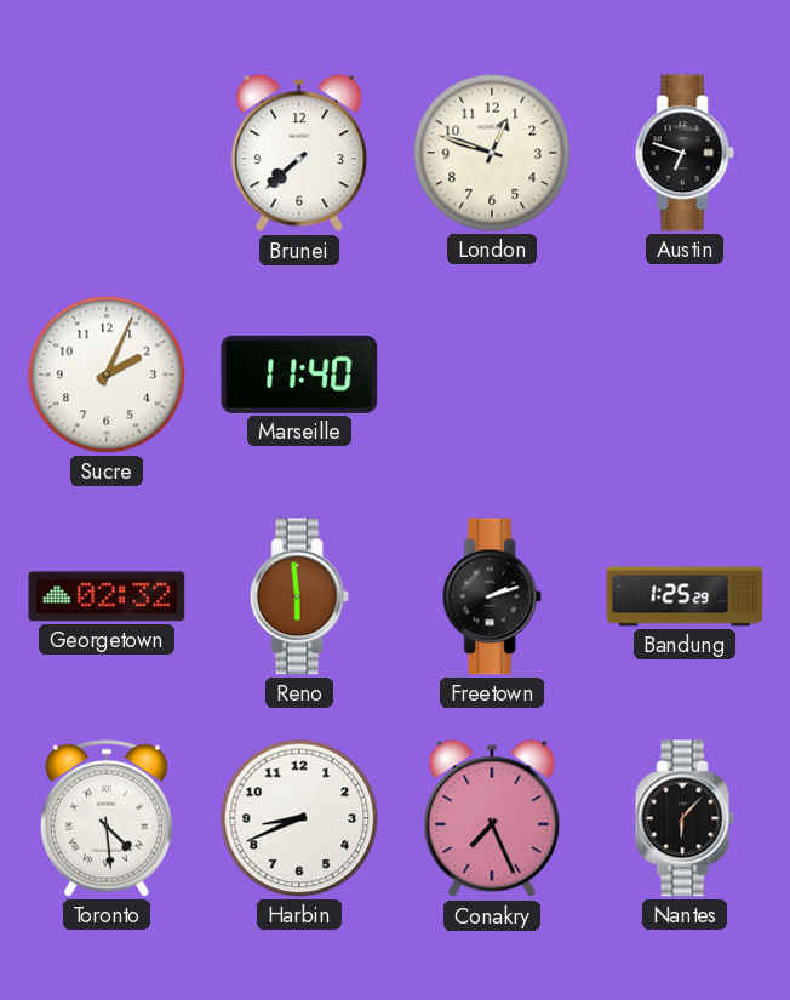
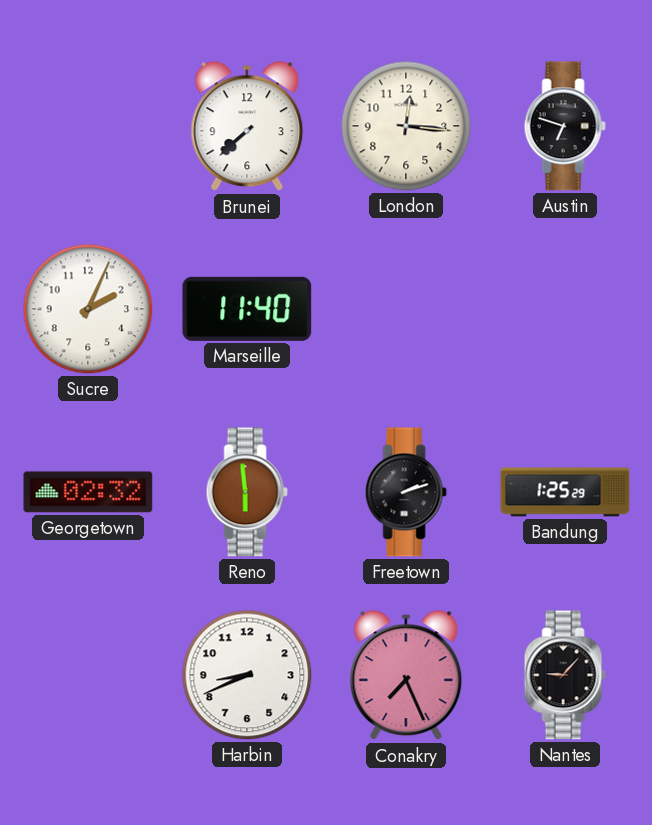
London: 12:48 -> 12:16 (406, 126)
Toronto: 4:29 -> none (107, 818)
Nantes: 6:07 -> 9:07 (565, 675)
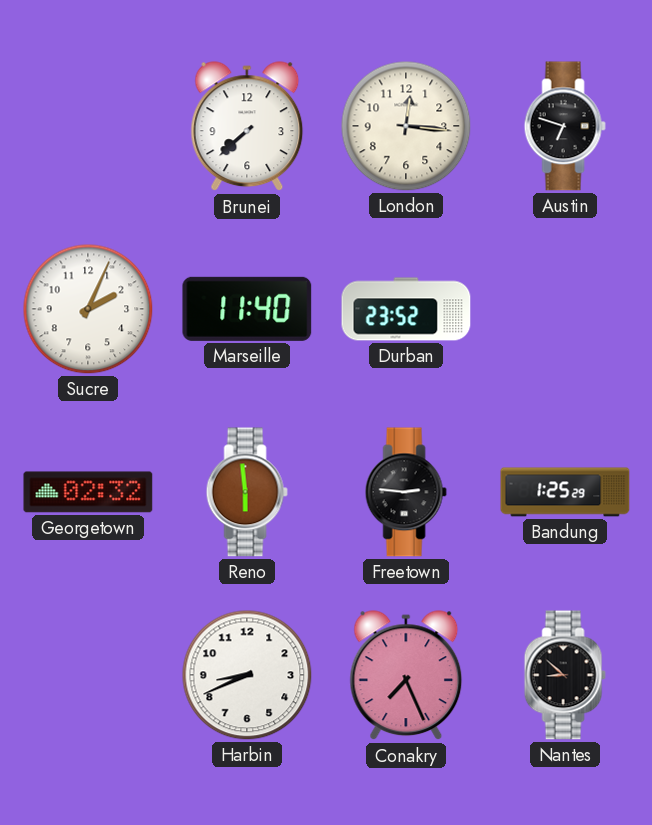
Durban: none -> 23:52 (406, 309)
Freetown: 2:12 -> 2:46 (406, 492)
Nantes: 9:07 -> 8:52 (565, 675)
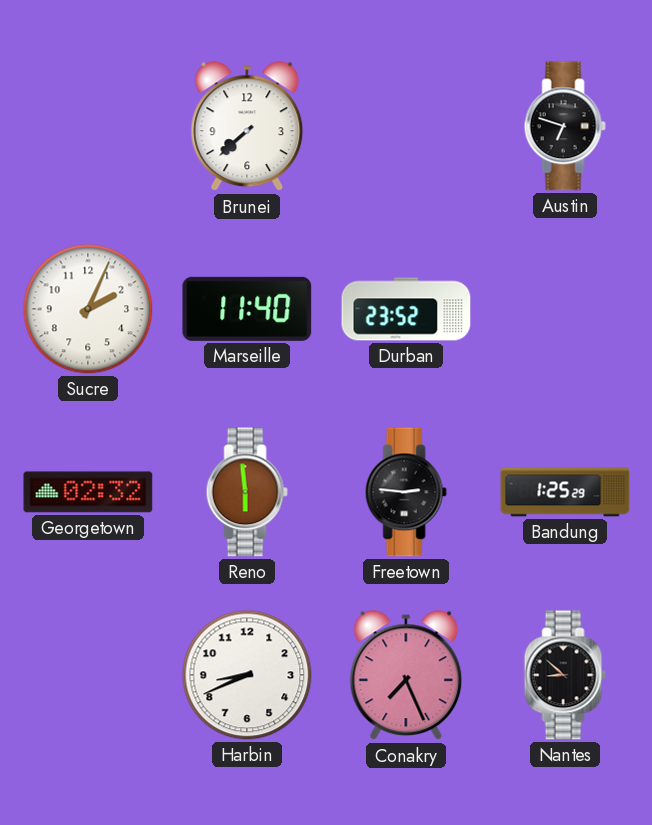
London: 12:16 -> none (406, 126)
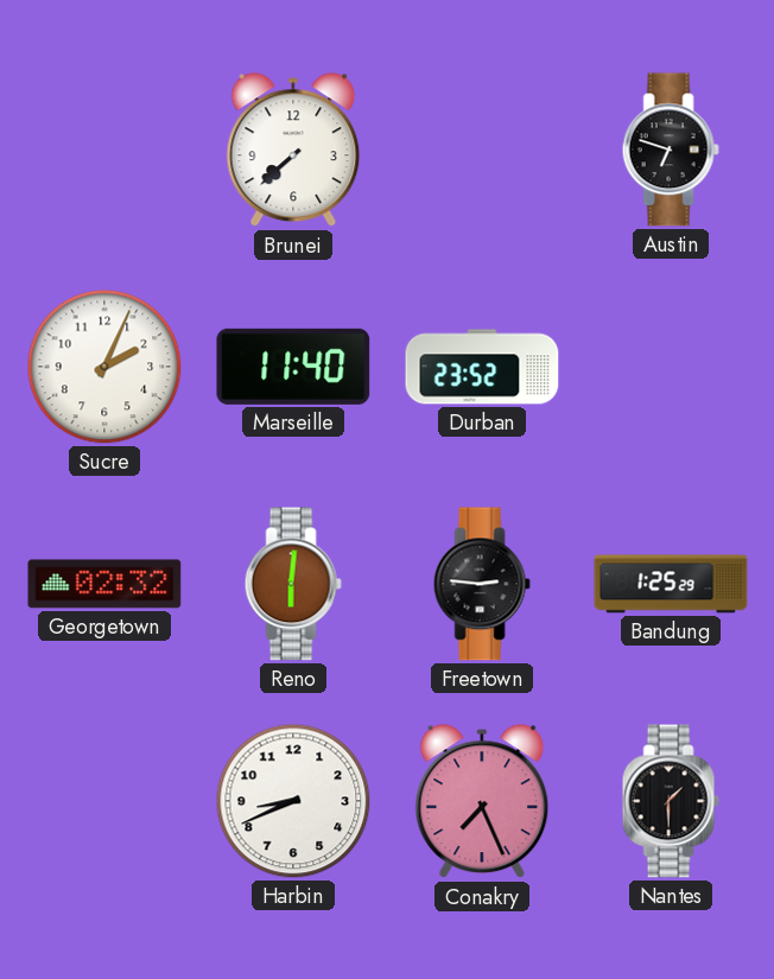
Reno: 5:59 -> 6:01 (293, 584)
Nantes: 8:52 -> 1:30 (671, 801)
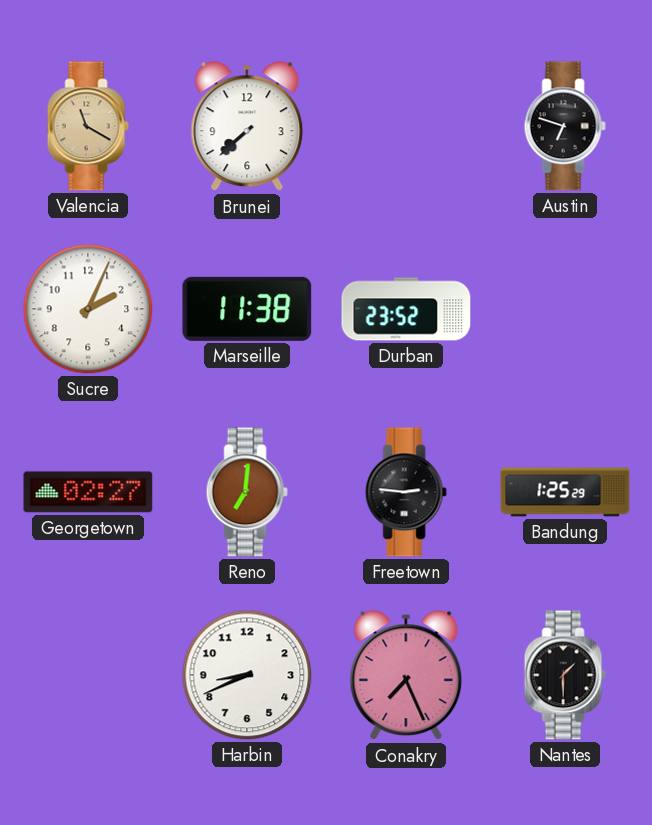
Valencia: none -> 11:20 (88, 126)
Marseille: 11:40 -> 11:38 (247, 309)
Georgetown: 02:32 -> 02:27 (88, 492)
Reno: 6:01 -> 7:01 (247, 492)
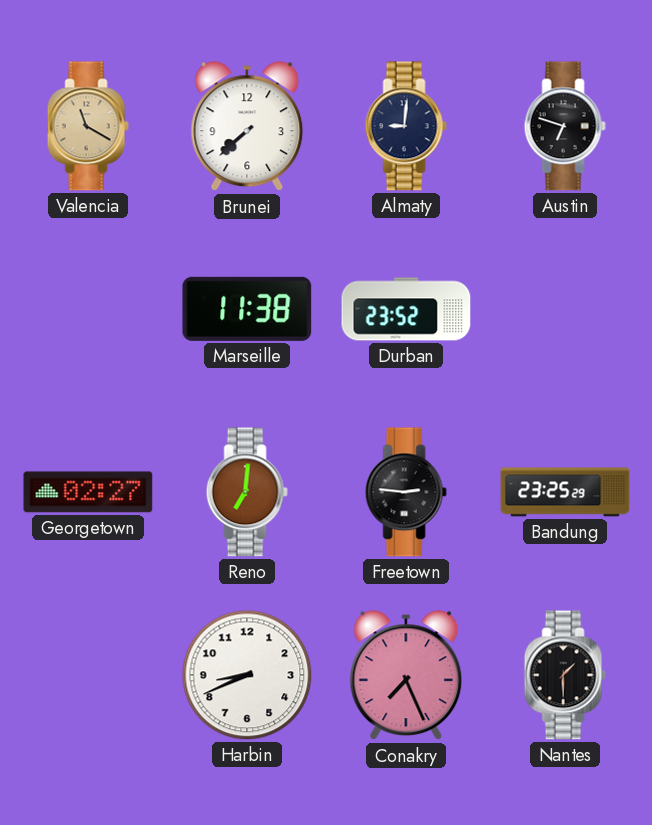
Almaty: none -> 9:01 (406, 126)
Sucre: 2:04 -> none (88, 309)
Bandung: 1:25 -> 23:25 (565, 492)
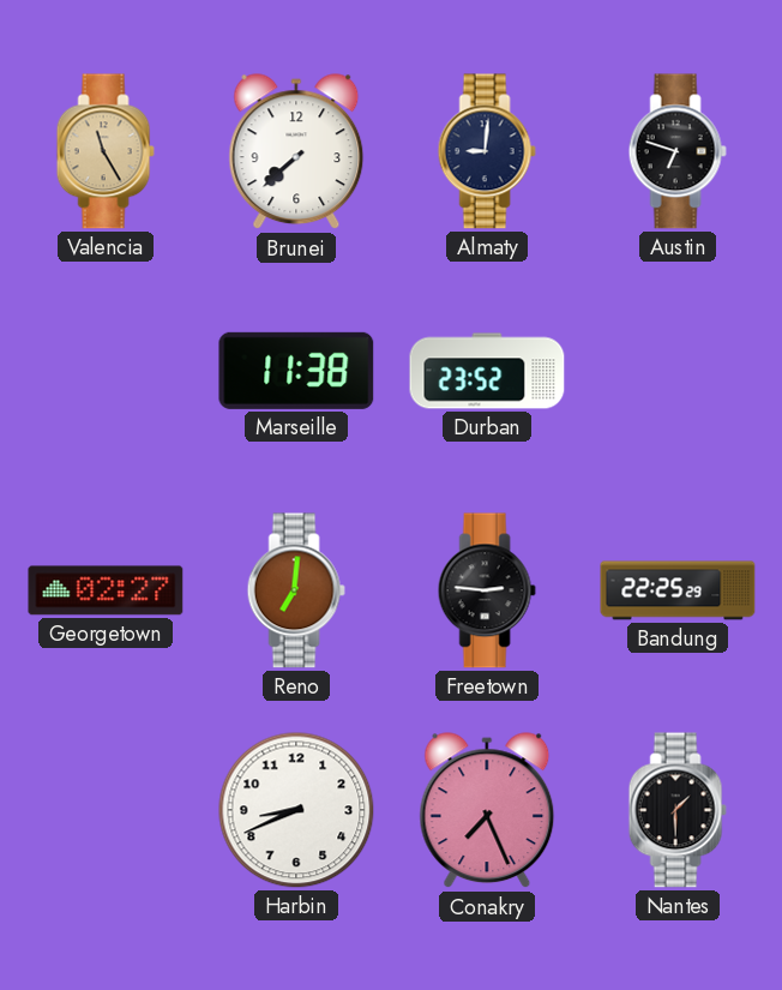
Valencia: 11:20 -> 11:25 (106, 151)
Bandung: 23:25 -> 22:25 (678, 590)
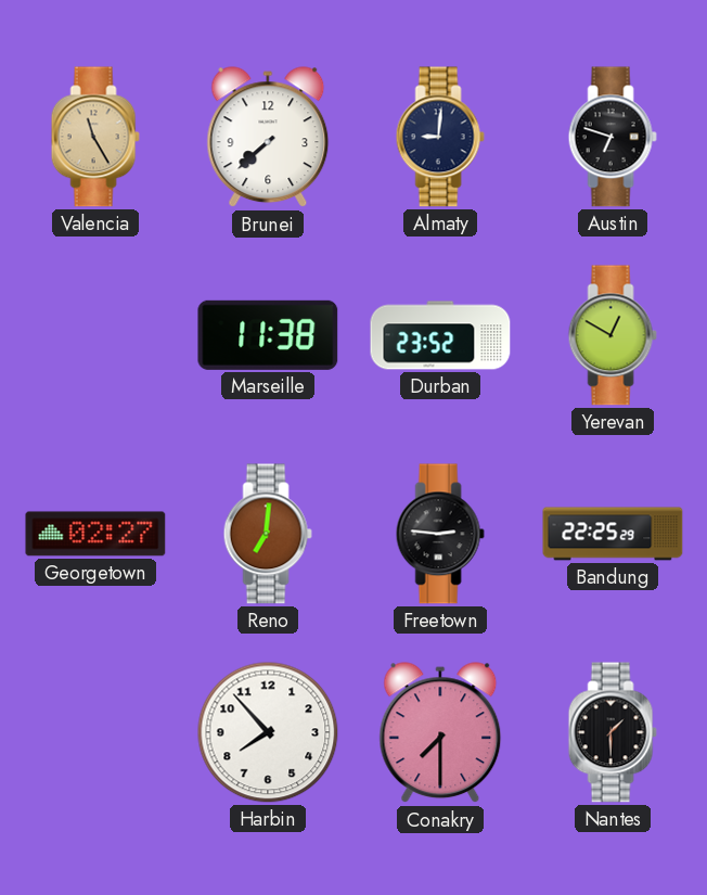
Yerevan: none -> 12:50 (613, 335)
Harbin: 8:41 -> 7:53 (268, 732)
Conakry: 7:26 -> 7:30 (440, 733)
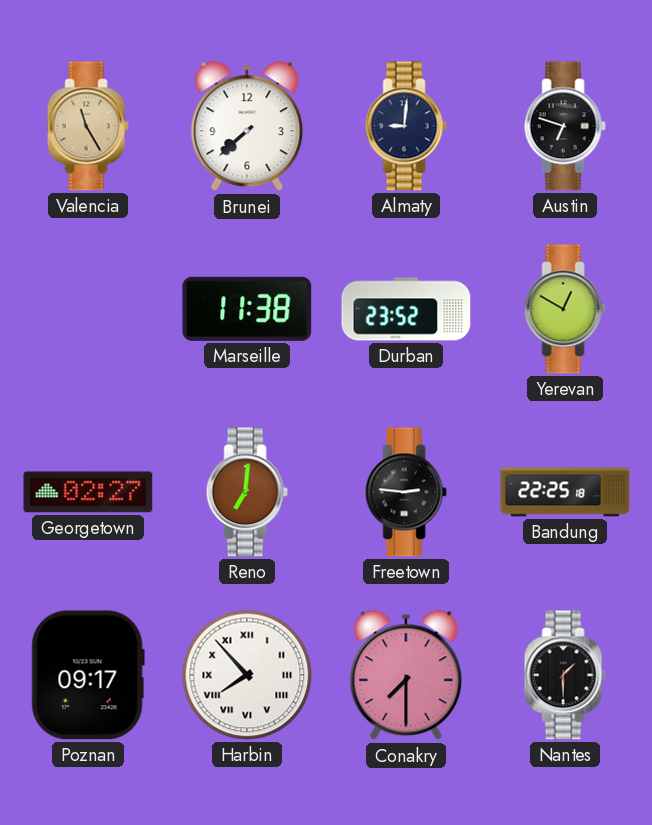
Bandung: 22:25:29 -> 22:25:18 (565, 492)
Poznan: none -> 09:17 (88, 675)
Harbin numerals: Arabic -> Roman (247, 675)
